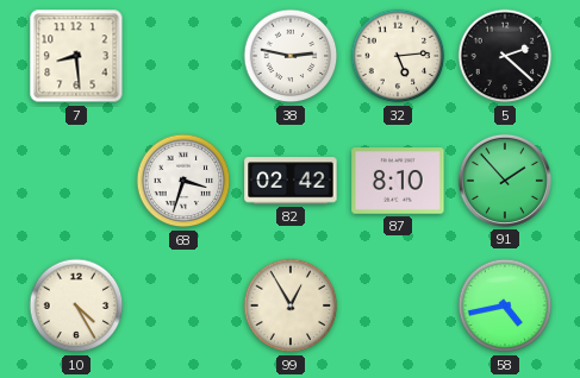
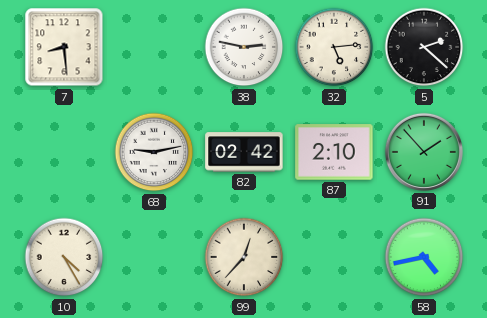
68: 3:33 -> 9:13 (154, 152)
87: 8:10 -> 2:10 (334, 152)
99: 12:55 -> 12:37 (244, 257)
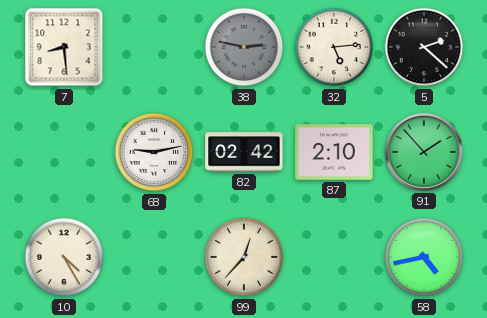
38 dial: white -> grey (244, 47)
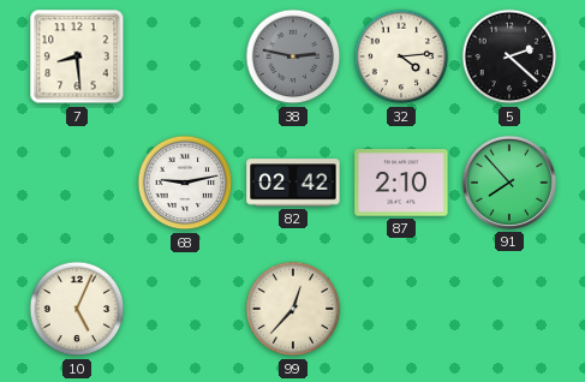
32: 5:14 -> 4:14 (401, 56)
91: 1:53 -> 7:53 (509, 183)
10: 4:25 -> 5:04 (77, 309)
58: 4:43 -> none (424, 257)
